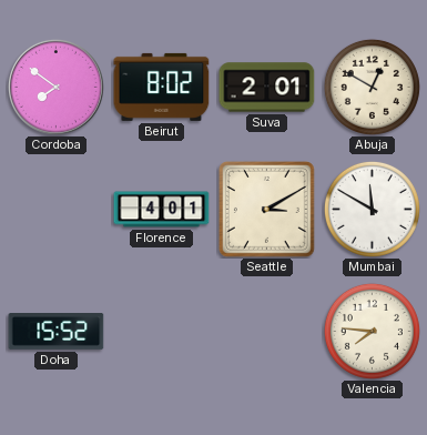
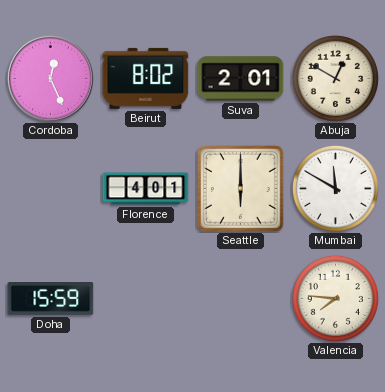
Cordoba: 7:51 -> 12:26 (50, 78)
Seattle: 3:10 -> 6:00 (240, 188)
Doha: 15:52 -> 15:59 (51, 299)
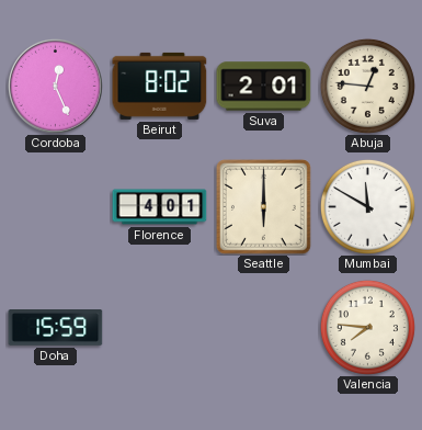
Abuja: 12:50 -> 12:46 (367, 86)
